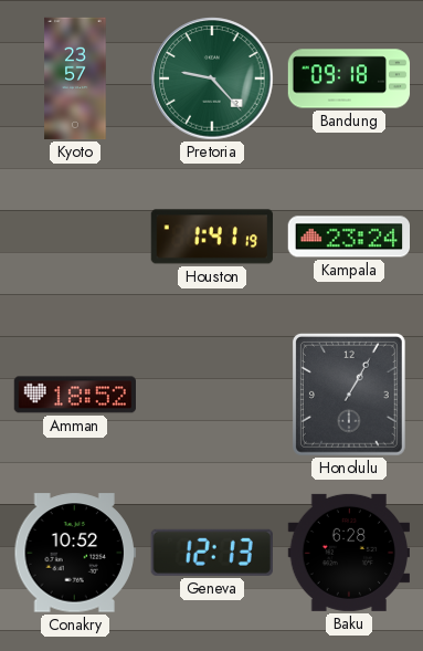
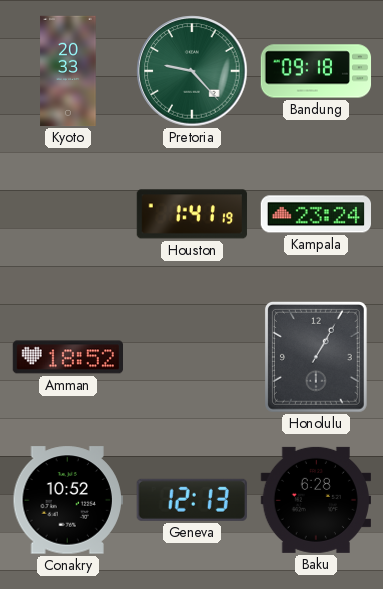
Kyoto: 23:57 -> 20:33 (68, 71)
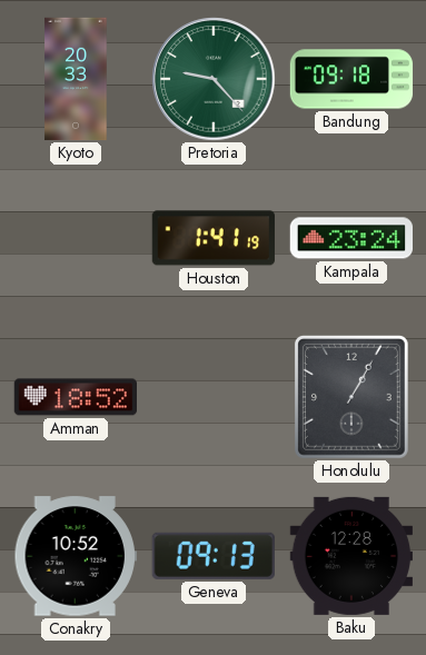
Geneva: 12:13 -> 09:13 (214, 556)
Baku: 6:28 -> 12:28 (350, 556)
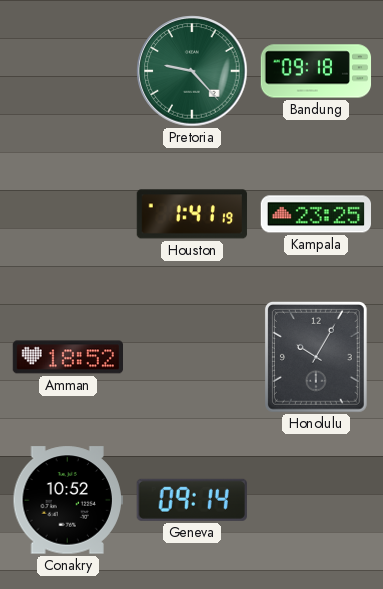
Kyoto: 20:33 -> none (76, 79)
Kampala: 23:24 -> 23:25 (315, 214)
Honolulu: 1:05 -> 10:05 (316, 357)
Geneva: 09:13 -> 09:14 (192, 500)
Baku: 12:28 -> none (350, 556)
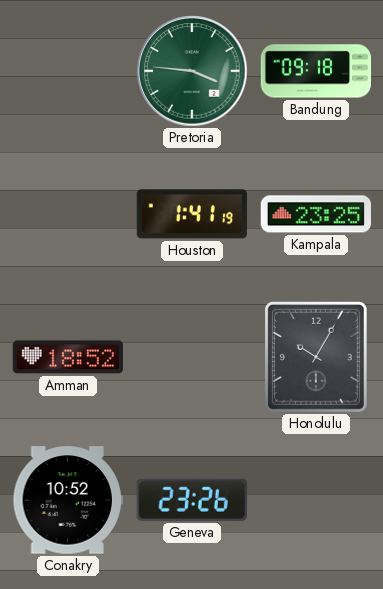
Pretoria: 9:23 -> 3:46 (192, 71)
Geneva: 09:14 -> 23:26 (192, 500)
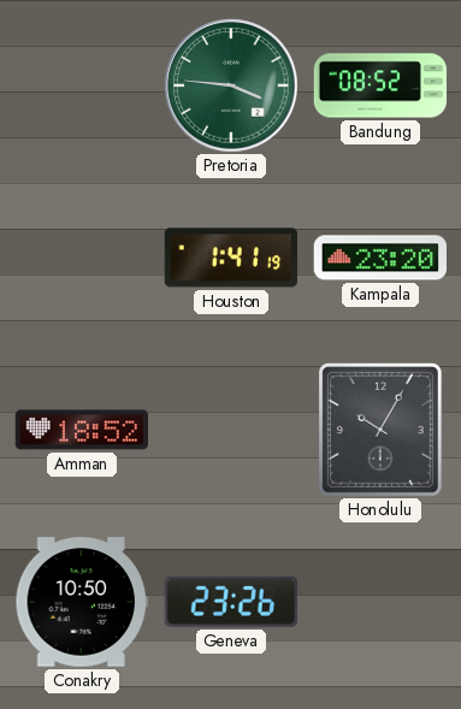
Bandung: 09:18 -> 08:52 (380, 85)
Kampala: 23:25 -> 23:20 (379, 258)
Conakry: 10:52 -> 10:50 (81, 602)
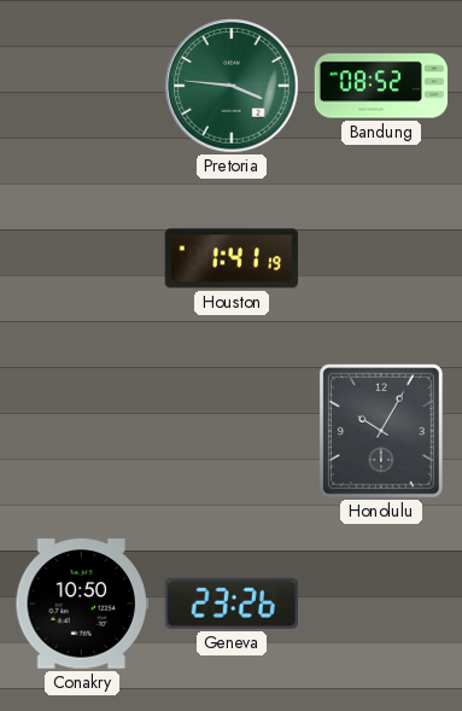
Kampala: 23:20 -> none (379, 258)
Amman: 18:52 -> none (81, 430)
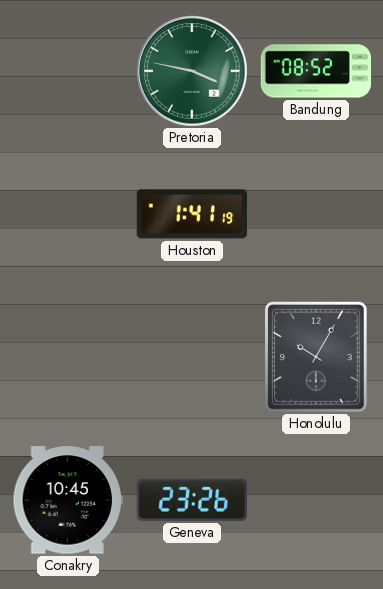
Pretoria: 3:46 -> 3:47 (192, 71)
Conakry: 10:50 -> 10:45 (67, 500)
